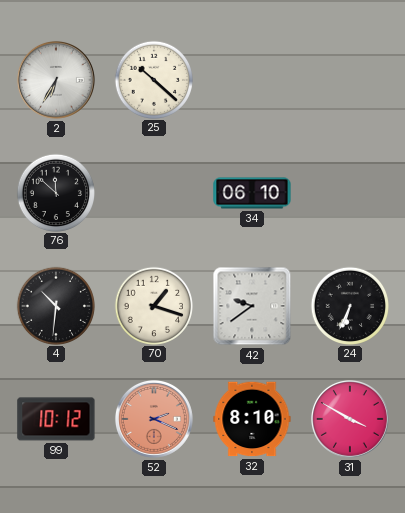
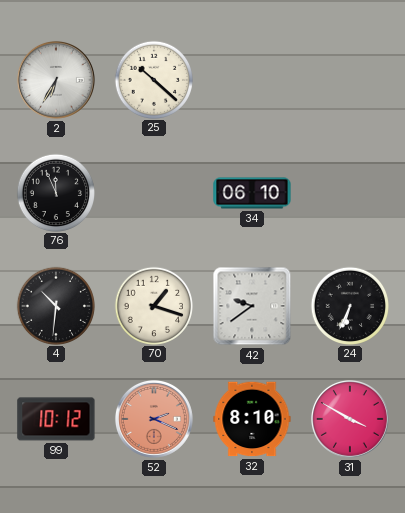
76: 11:52 -> 11:56 (55, 192)
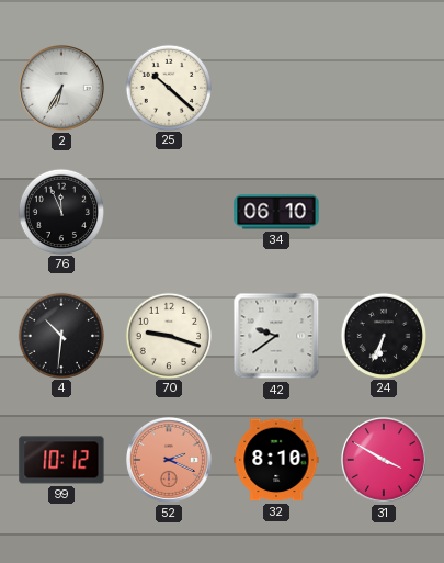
70: 1:18 -> 9:18 (168, 335)
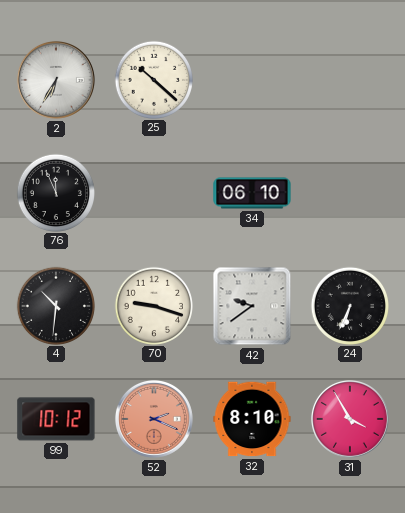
31: 3:50 -> 3:55 (350, 419)
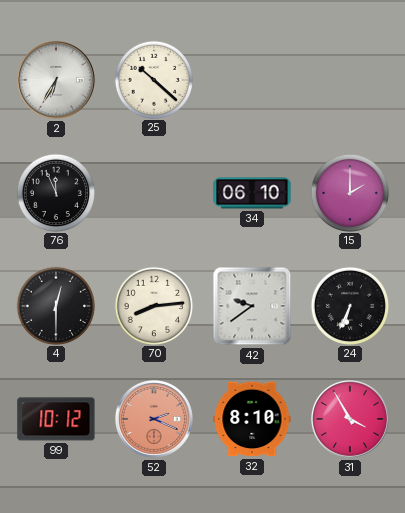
15: none -> 2:00 (349, 192)
4: 10:31 -> 12:30 (55, 305)
70: 9:18 -> 8:14 (153, 305)
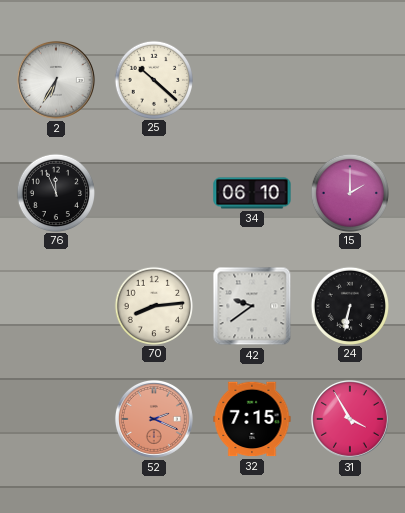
4: 12:30 -> none (55, 305)
24: 6:34 -> 6:32 (349, 305)
99: 10:12 -> none (56, 419)
32: 8:10 -> 7:15 (252, 419)
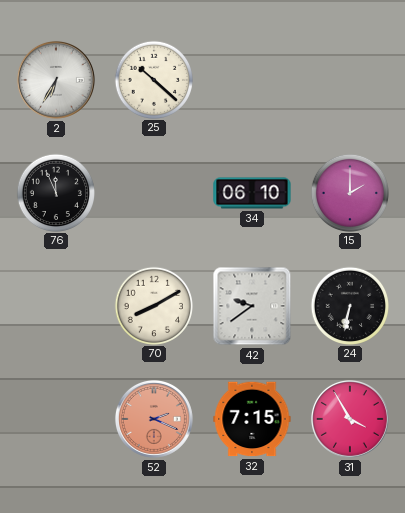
70: 8:14 -> 8:10 (153, 305)
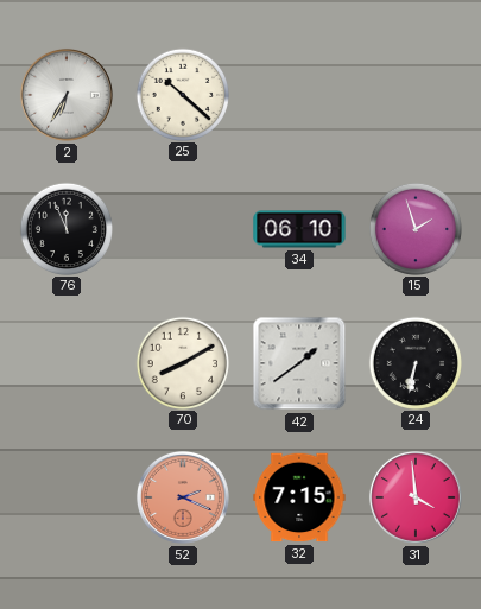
15: 2:00 -> 1:57 (414, 228)
42: 9:39 -> 1:39 (299, 363)
31: 3:55 -> 3:59 (416, 497)
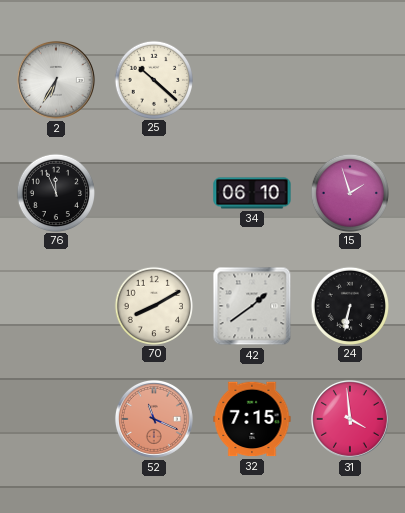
52: 2:19 -> 11:19 (154, 419)
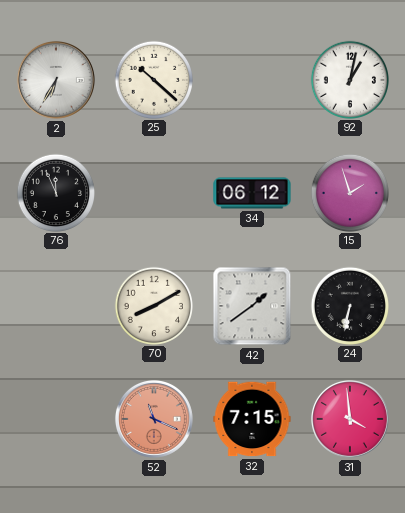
92: none -> 1:02 (349, 79)
34: 06:10 -> 06:12 (252, 193)
